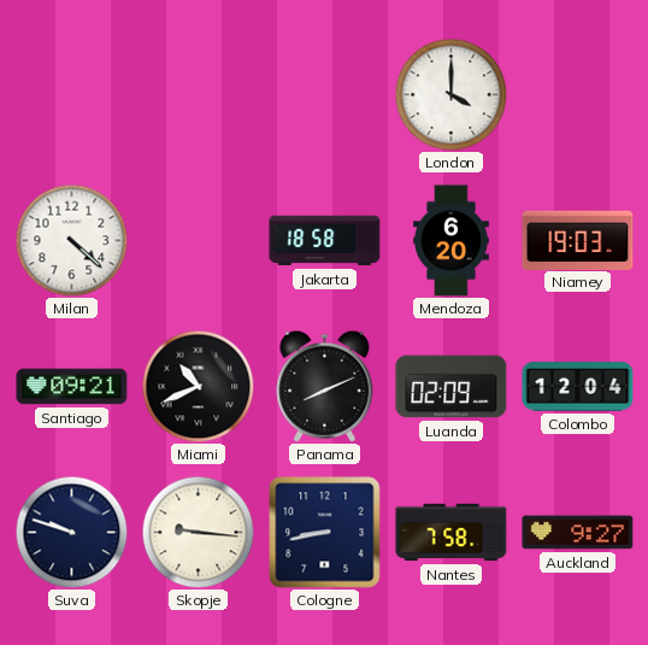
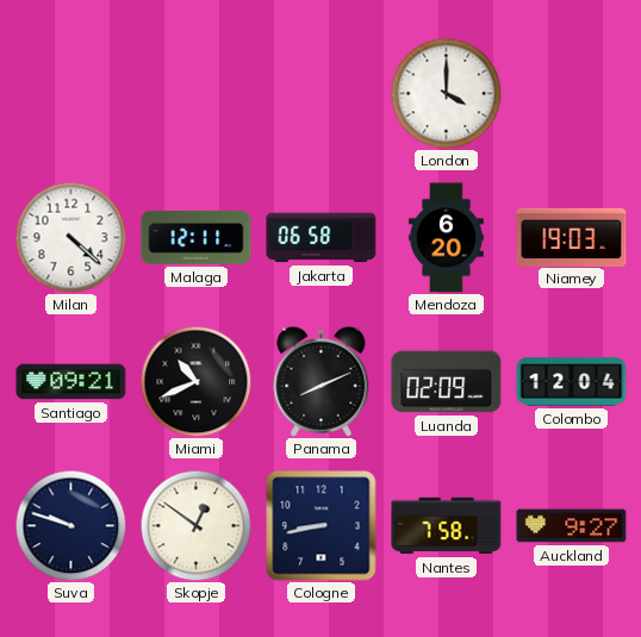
Malaga: none -> 12:11 (197, 237)
Jakarta: 18:58 -> 06:58 (322, 238)
Skopje: 9:16 -> 12:51 (195, 525)
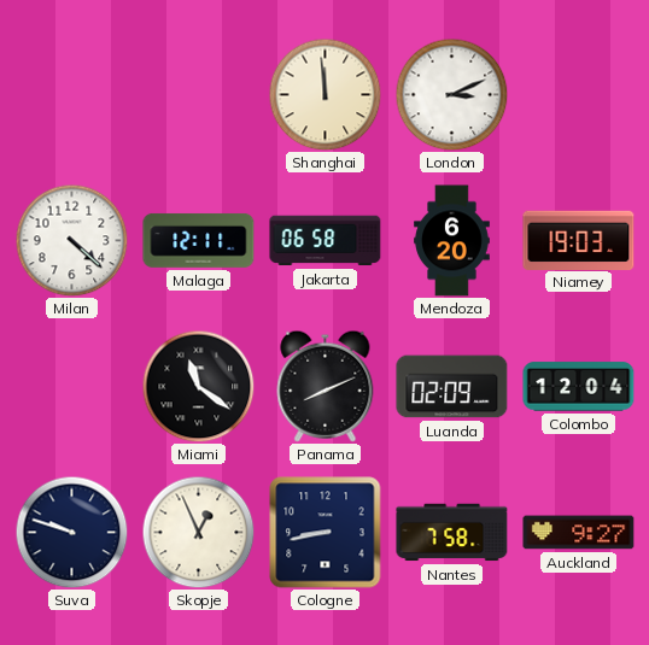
Shanghai: none -> 11:59 (324, 94)
London: 4:00 -> 3:11 (451, 94)
Santiago: 09:21 -> none (71, 382)
Miami: 10:41 -> 11:21 (198, 386)
Skopje: 12:51 -> 12:56 (198, 532)
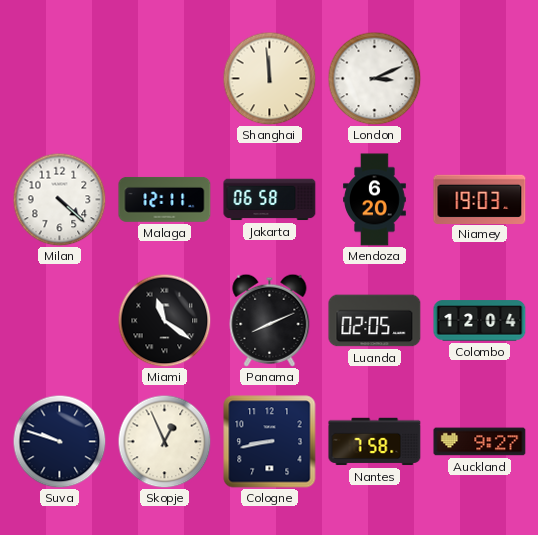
Luanda: 02:09 -> 02:05 (375, 321)
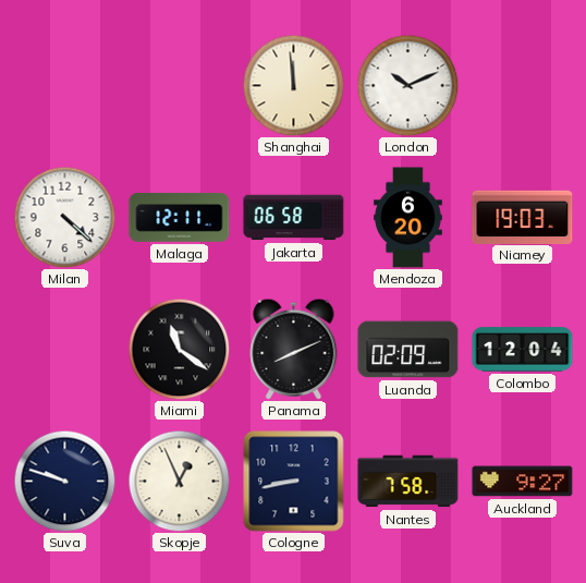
London: 3:11 -> 10:11 (407, 85)
Luanda: 02:05 -> 02:09 (408, 350)
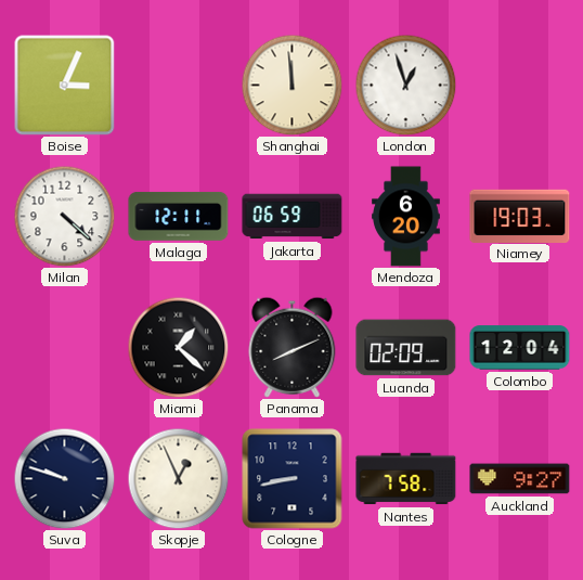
Boise: none -> 3:04 (64, 85)
London: 10:11 -> 12:57 (405, 85)
Jakarta: 06:58 -> 06:59 (293, 217)
Miami: 11:21 -> 1:22 (178, 347)
